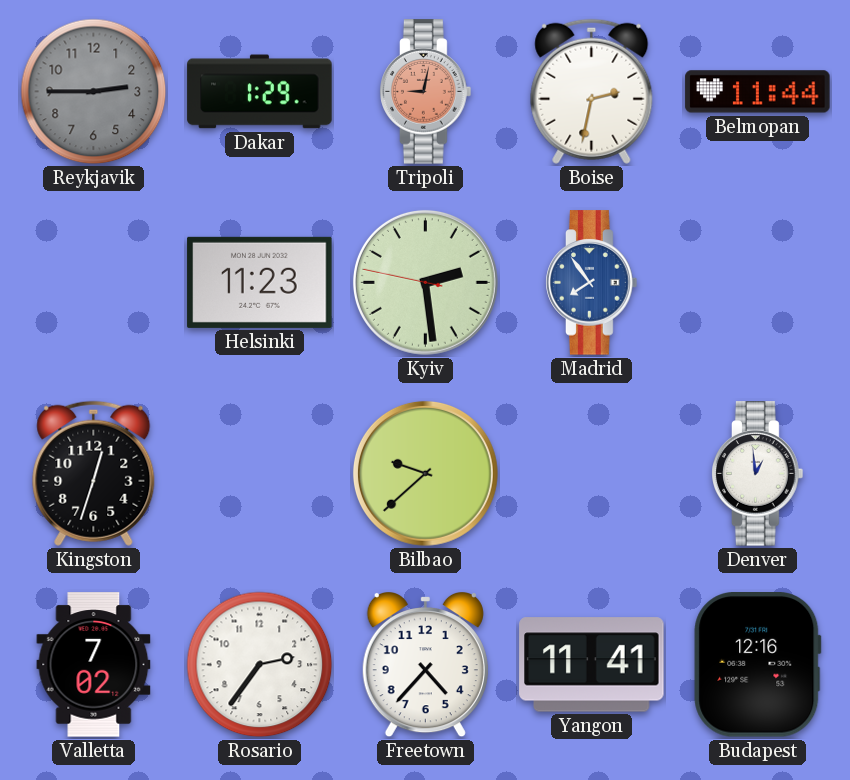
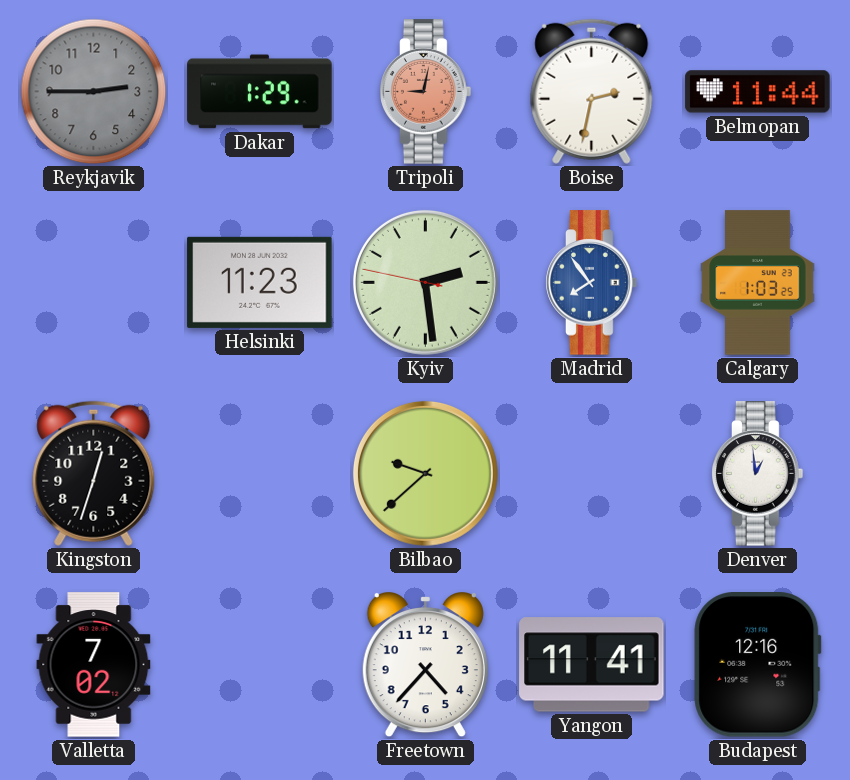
Calgary: none -> 1:03 (758, 283)
Rosario: 2:36 -> none (260, 665)
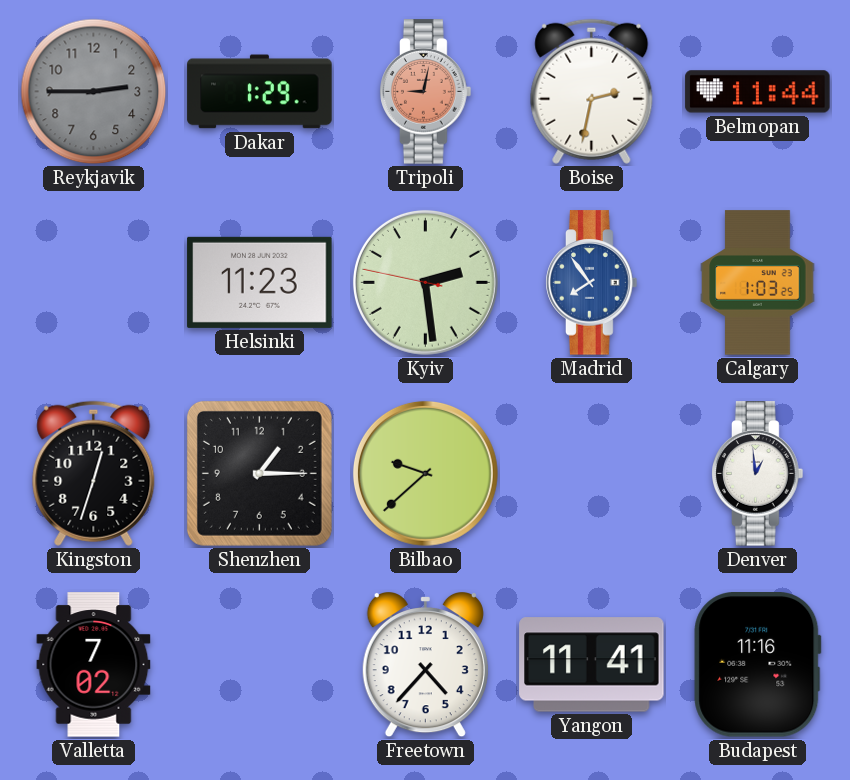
Shenzhen: none -> 1:15 (259, 473)
Budapest: 12:16 -> 11:16 (758, 665)
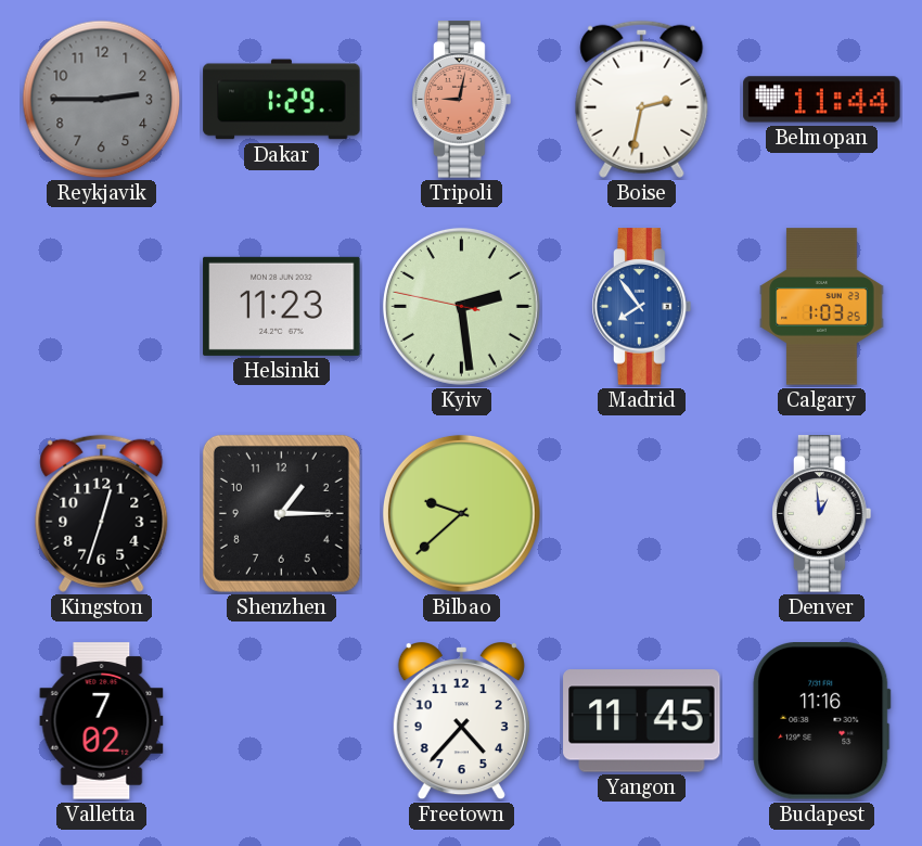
Yangon: 11:41 -> 11:45 (642, 721)
